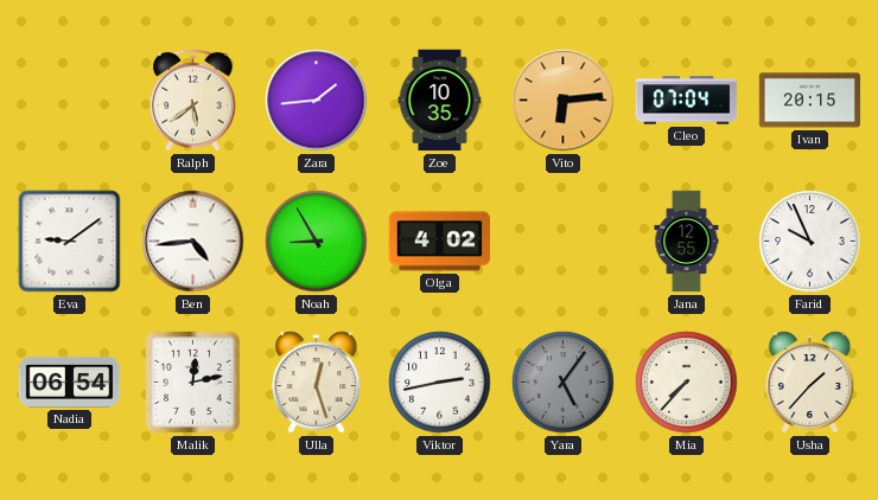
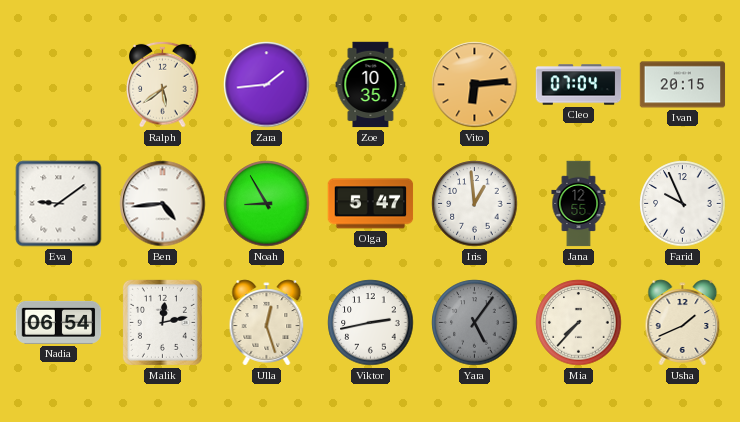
Olga: 4:02 -> 5:47 (371, 204)
Iris: none -> 12:59 (475, 204)
Usha: 1:37 -> 1:41 (683, 323)
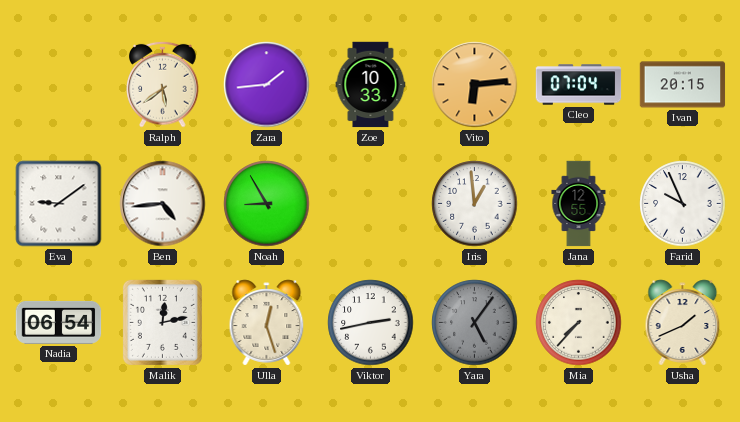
Zoe: 10:35 -> 10:33 (371, 85)
Olga: 5:47 -> none (371, 204)
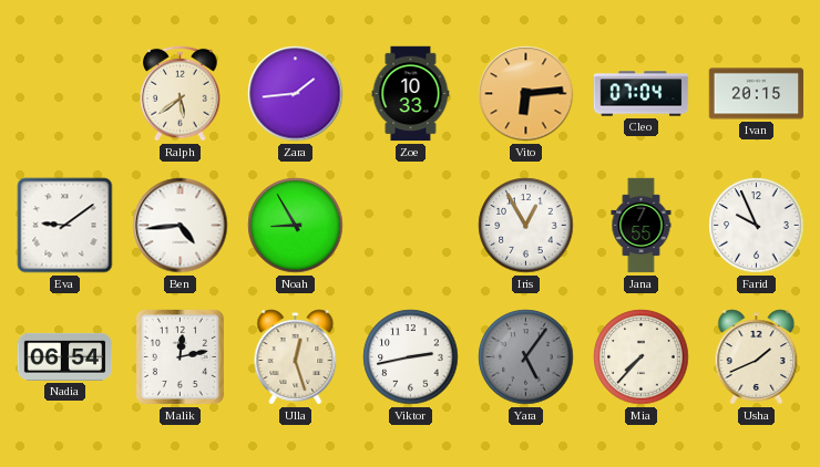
Iris: 12:59 -> 12:55 (526, 226)
Jana: 12:55 -> 7:55 (642, 226)
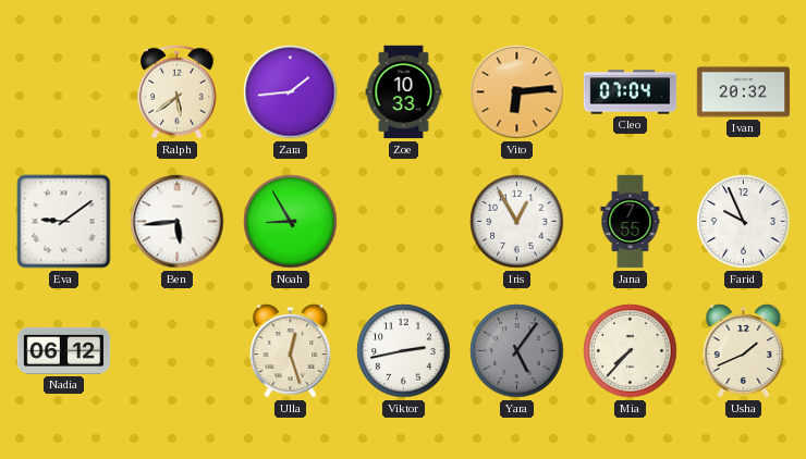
Ivan: 20:15 -> 20:32 (744, 92)
Ben: 4:44 -> 5:44 (178, 222)
Nadia: 06:54 -> 06:12 (64, 350)
Malik: 12:13 -> none (180, 356)
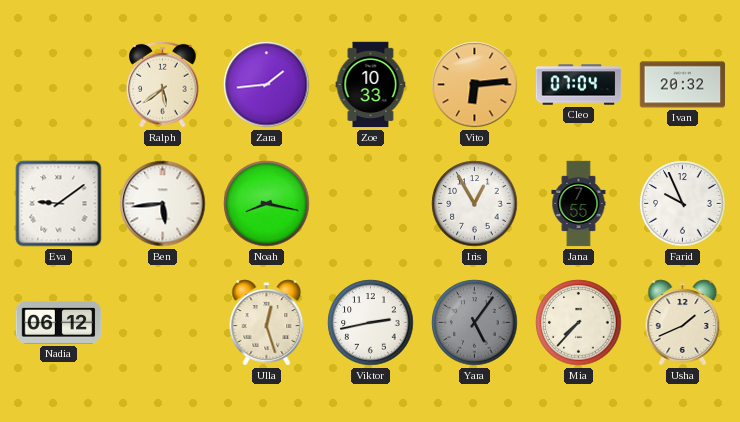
Noah: 8:55 -> 8:17 (267, 204)
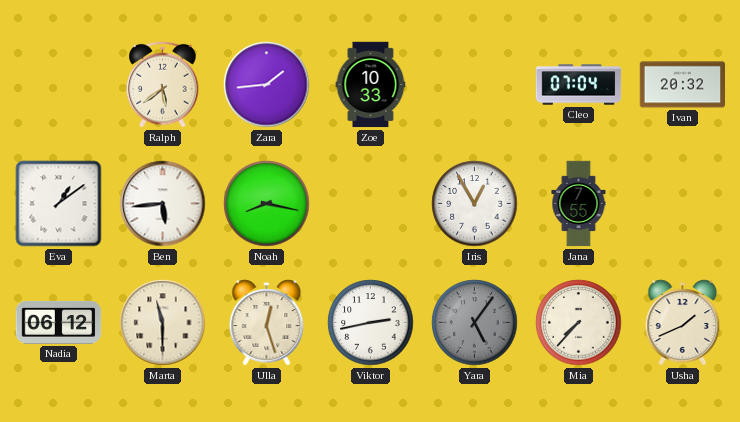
Vito: 6:14 -> none (475, 85)
Eva: 9:09 -> 1:09 (59, 204)
Farid: 9:56 -> none (683, 204)
Marta: none -> 11:30 (163, 323)
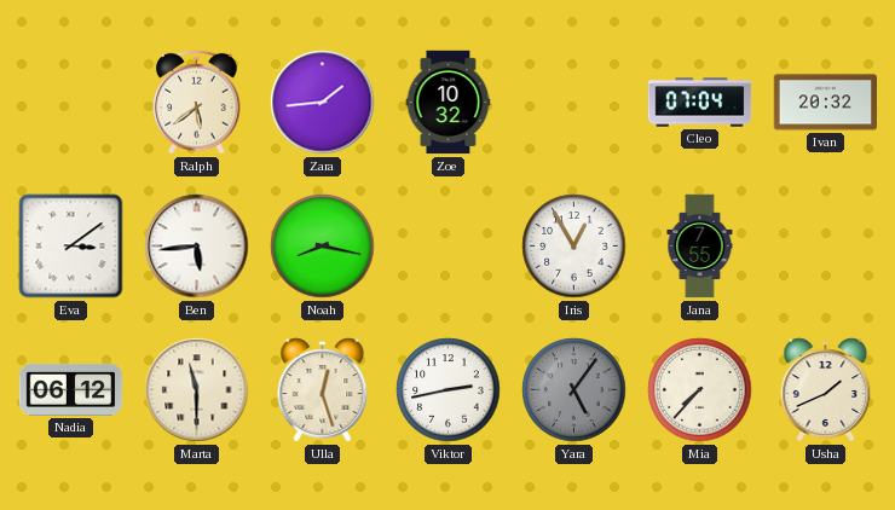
Zoe: 10:33 -> 10:32 (449, 103)
Eva: 1:09 -> 3:09 (71, 247)
